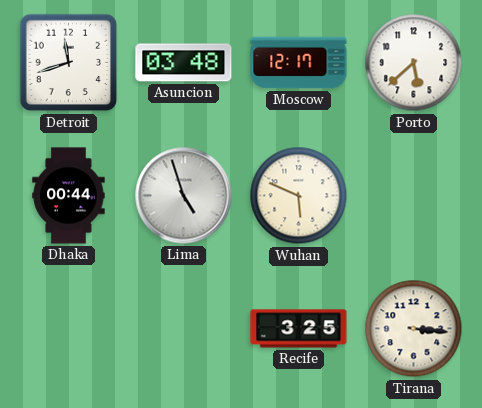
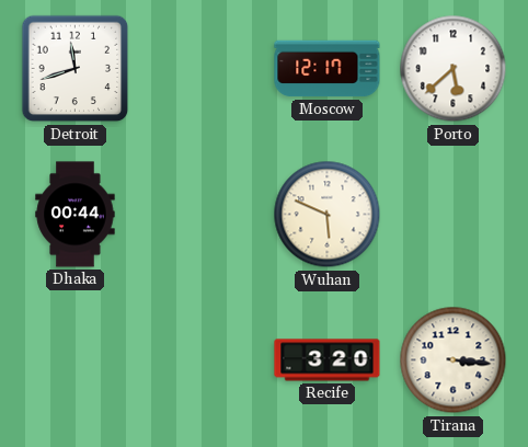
Asuncion: 03:48 -> none (184, 63)
Lima: 4:57 -> none (184, 196)
Recife: 3:25 -> 3:20 (328, 360)
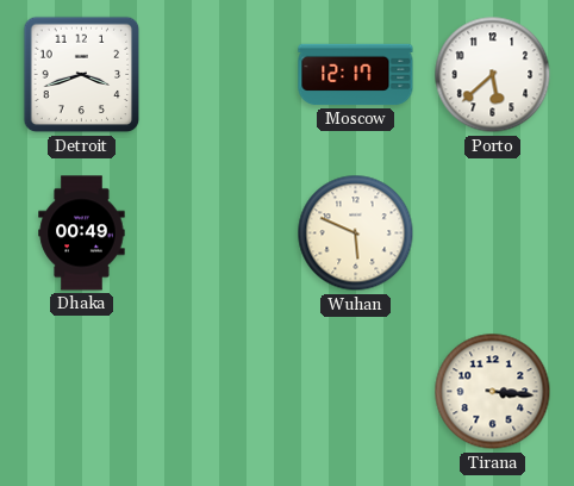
Detroit: 11:42 -> 3:42 (82, 75)
Dhaka: 00:44 -> 00:49 (82, 233)
Recife: 3:20 -> none (328, 360)
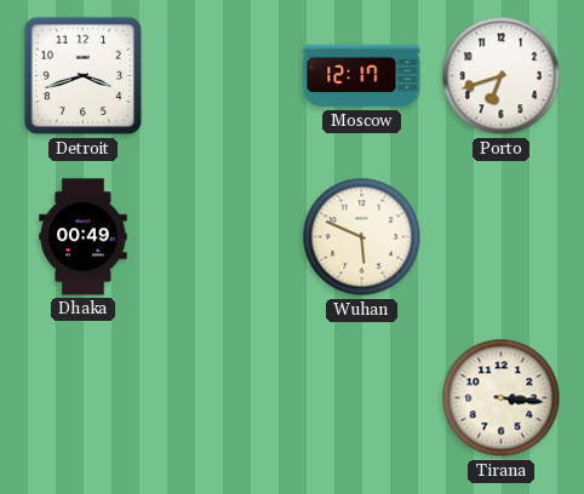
Porto: 5:38 -> 6:42 (502, 76)
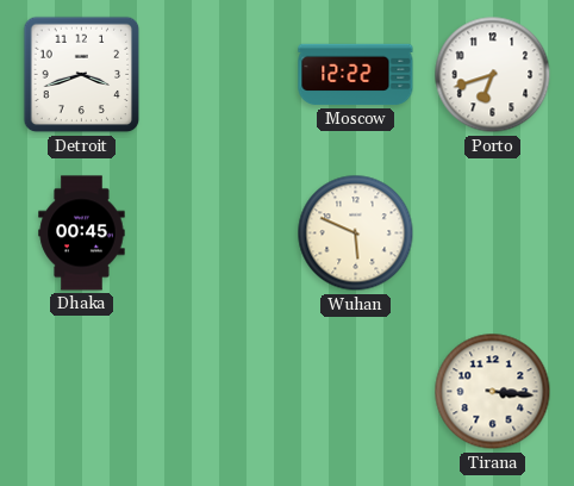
Moscow: 12:17 -> 12:22 (356, 75)
Dhaka: 00:49 -> 00:45 (82, 233)
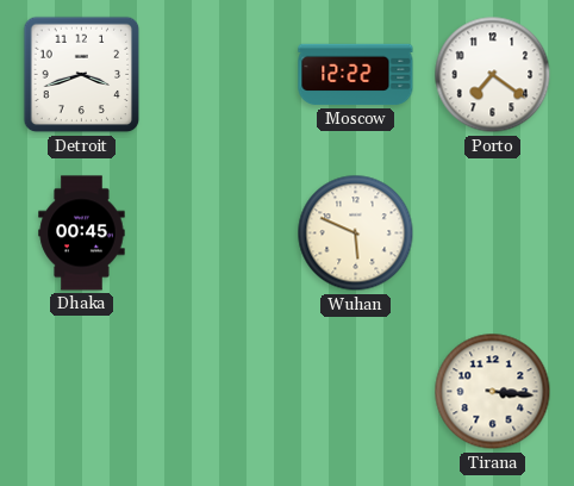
Porto: 6:42 -> 7:21 (493, 75)
